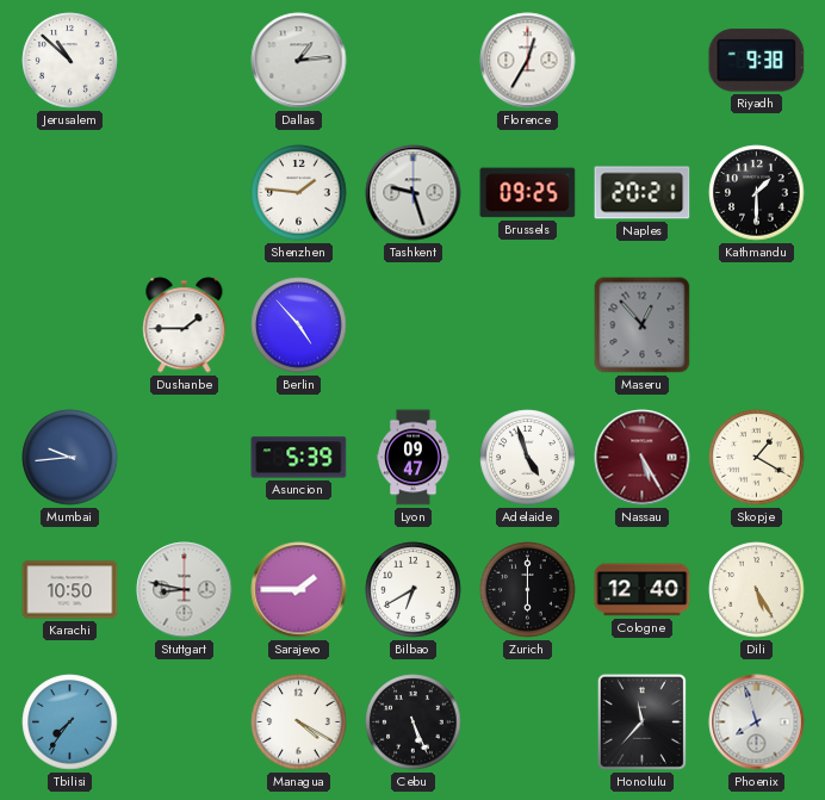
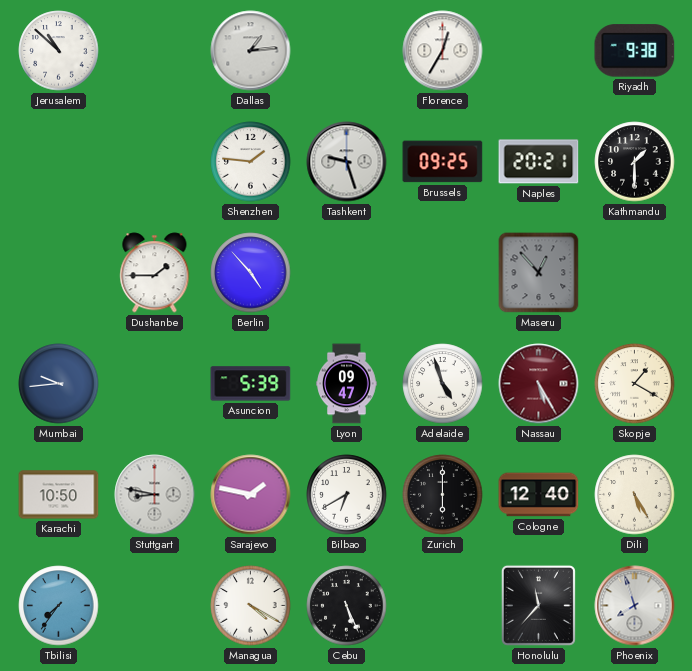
Sarajevo: 1:45 -> 1:47 (251, 495)
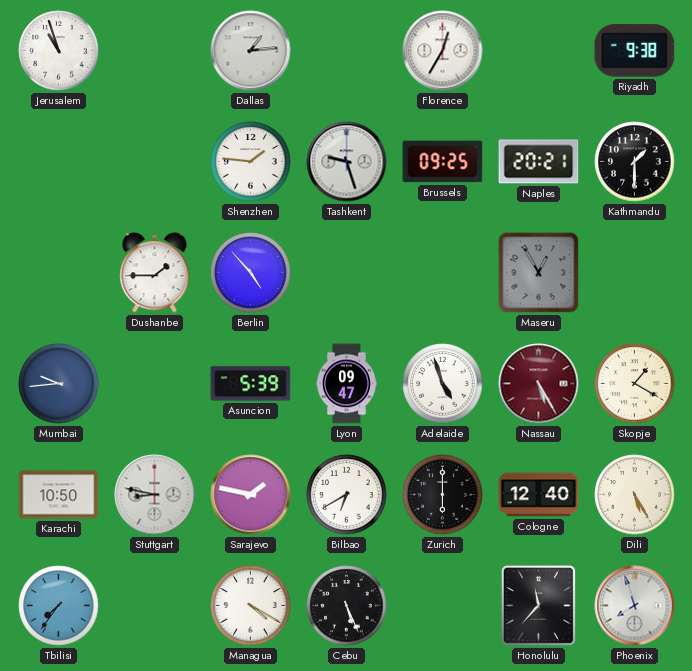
Jerusalem: 10:52 -> 10:57 (59, 51)
Maseru: 12:53 -> 12:55 (539, 273)
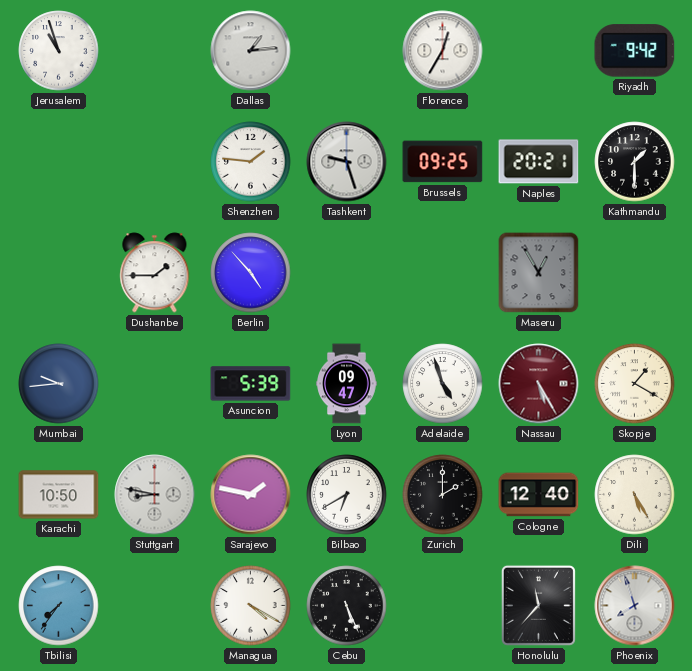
Riyadh: 9:38 -> 9:42 (635, 51)
Zurich: 6:00 -> 2:00 (443, 495)
